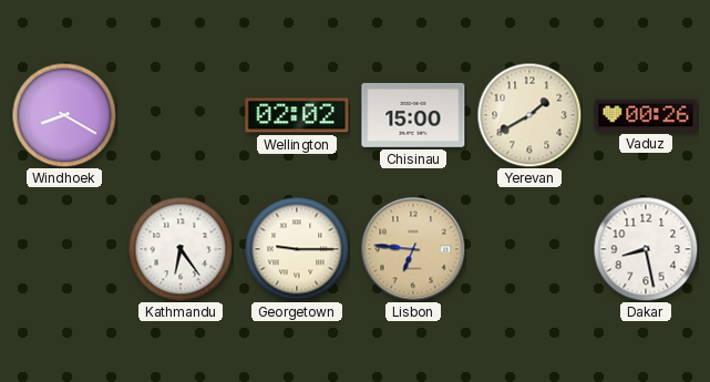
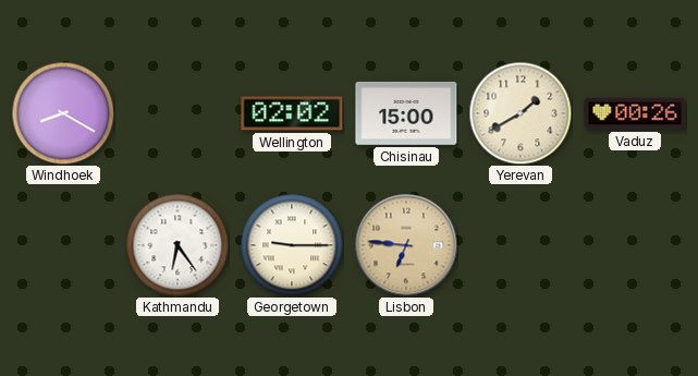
Dakar: 8:28 -> none (646, 249)
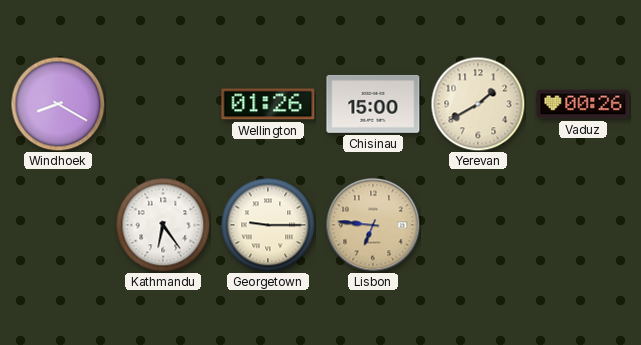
Wellington: 02:02 -> 01:26 (268, 104)
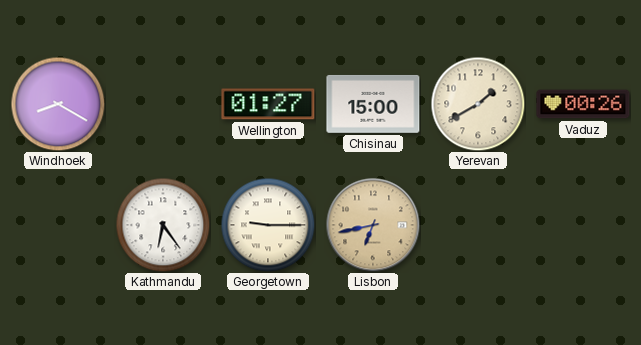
Wellington: 01:26 -> 01:27 (268, 104)
Lisbon: 6:46 -> 6:43 (373, 225)
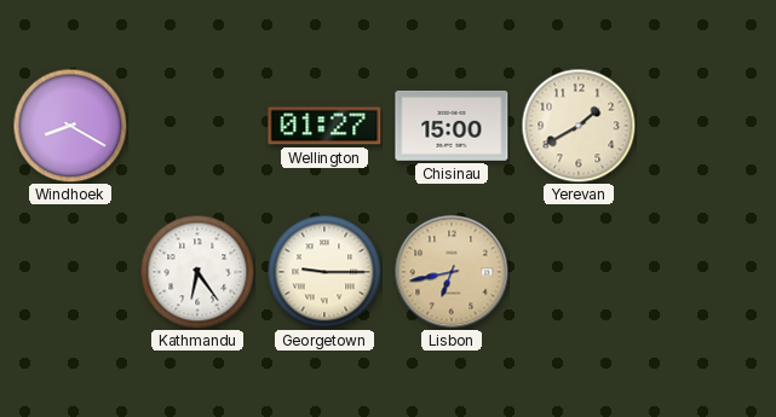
Vaduz: 00:26 -> none (583, 104)
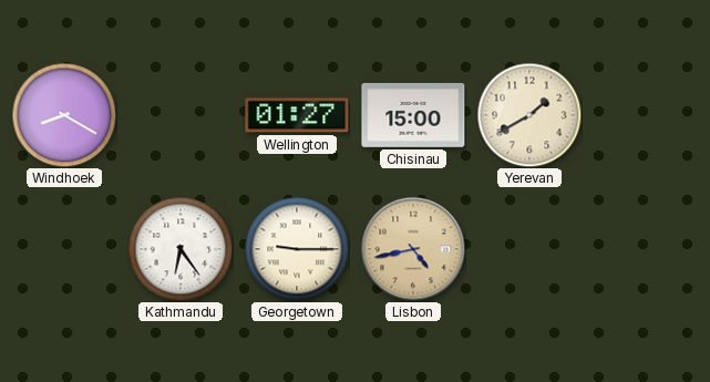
Lisbon: 6:43 -> 4:43 (413, 249)
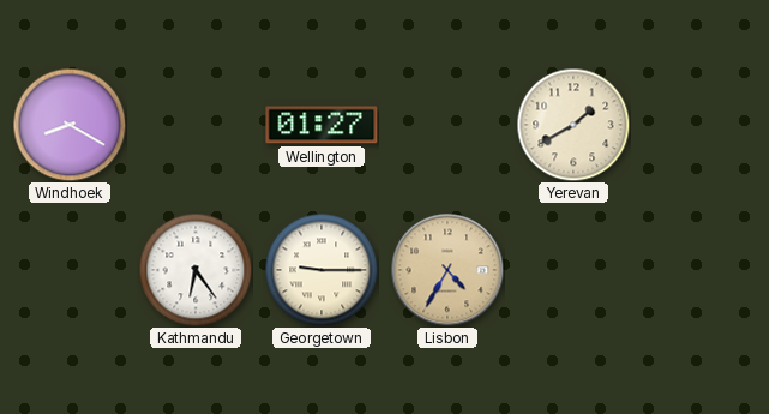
Chisinau: 15:00 -> none (413, 115)
Lisbon: 4:43 -> 4:35 (447, 270)
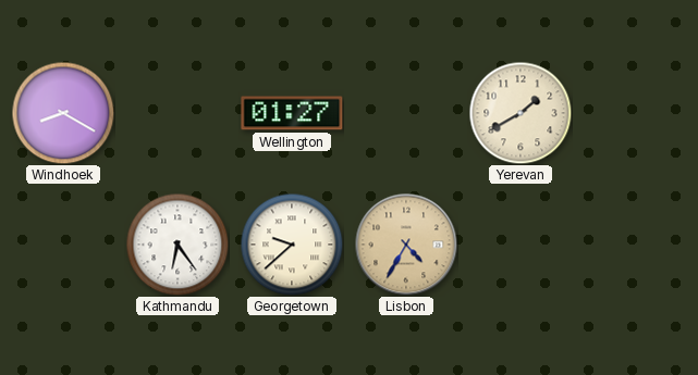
Georgetown: 9:15 -> 9:38 (292, 245)
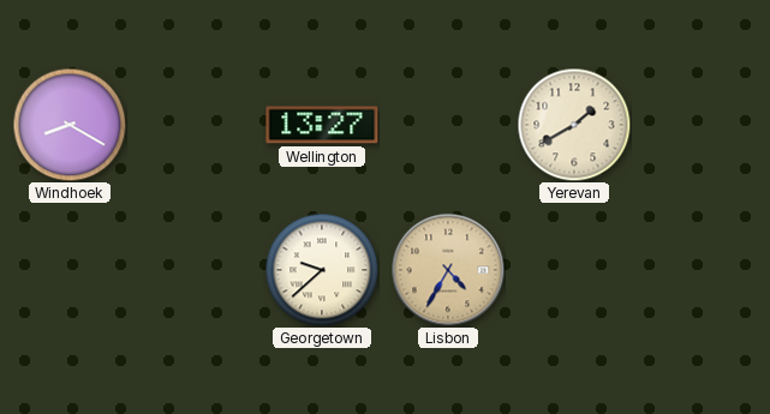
Wellington: 01:27 -> 13:27 (322, 125)
Kathmandu: 6:24 -> none (177, 245)
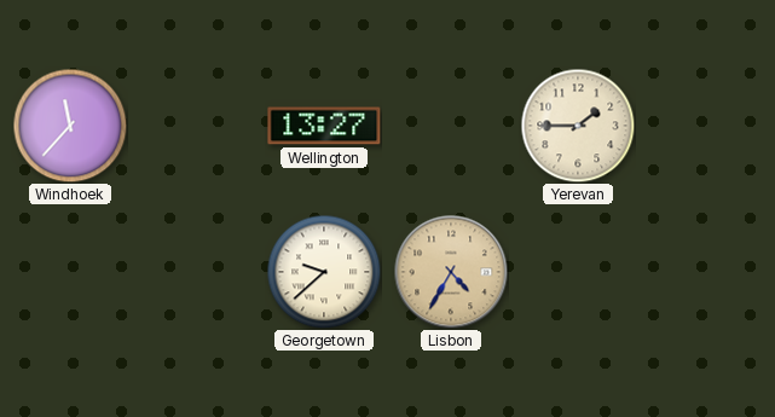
Windhoek: 8:20 -> 11:37 (70, 126)
Yerevan: 1:40 -> 1:45 (578, 126)
